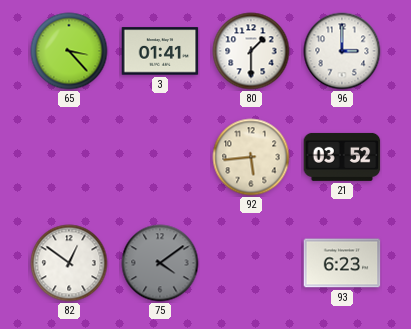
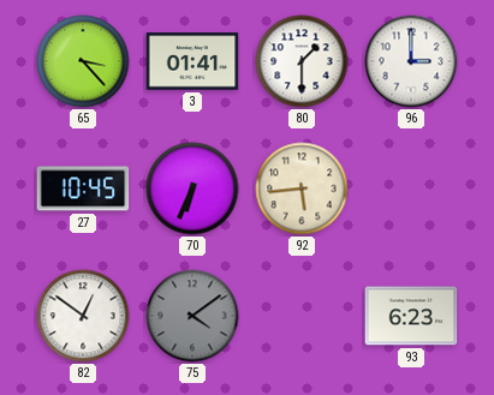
27: none -> 10:45 (83, 188)
70: none -> 6:34 (192, 188)
21: 03:52 -> none (342, 157)
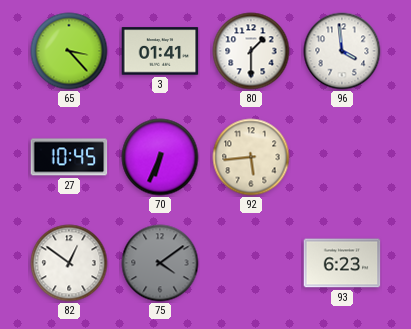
96: 3:00 -> 3:59 (342, 51)
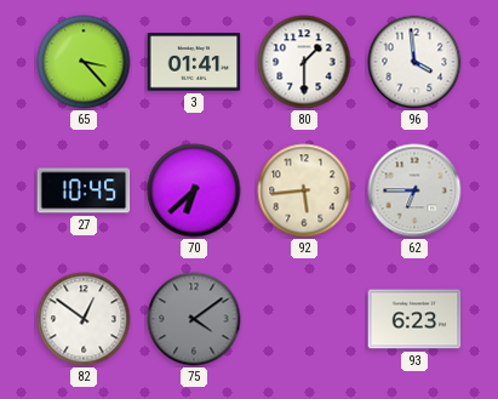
70: 6:34 -> 6:38 (194, 190)
62: none -> 6:45 (414, 190)
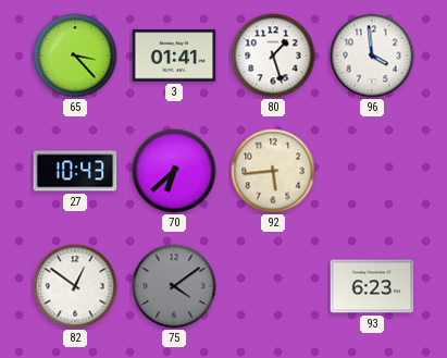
80: 1:30 -> 1:27 (273, 55)
27: 10:45 -> 10:43 (75, 171)
62: 6:45 -> none (414, 190)
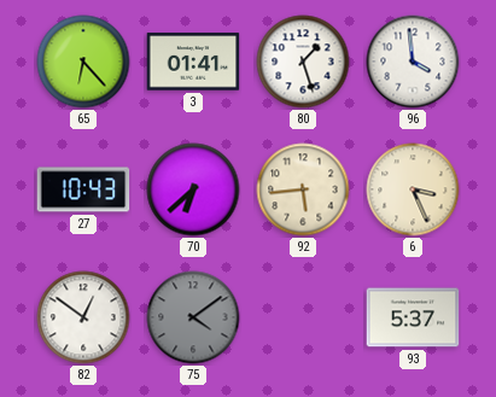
65: 3:23 -> 6:23 (83, 62)
6: none -> 3:26 (413, 189)
93: 6:23 -> 5:37 (413, 317)
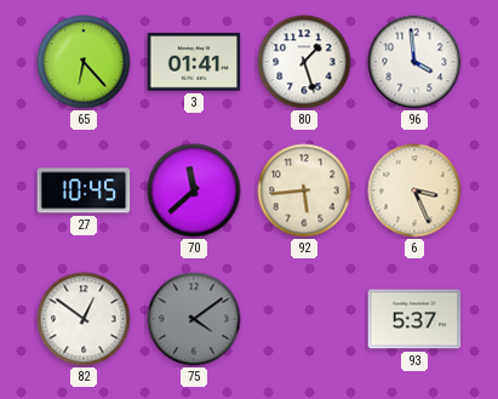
27: 10:43 -> 10:45 (84, 190)
70: 6:38 -> 11:38 (194, 190)
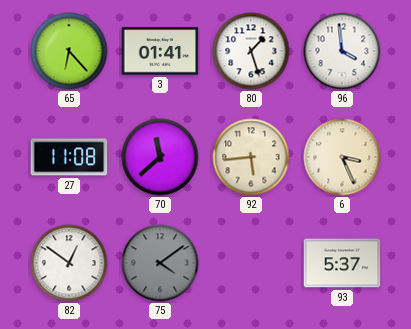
27: 10:45 -> 11:08 (69, 157)
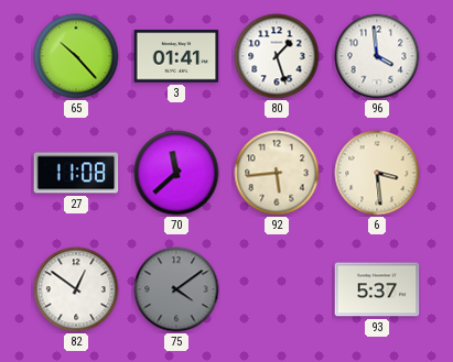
65: 6:23 -> 10:23 (76, 56)
6: 3:26 -> 3:29 (377, 173)
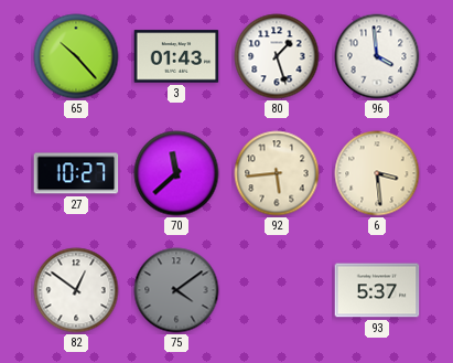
3: 01:41 -> 01:43 (176, 56)
27: 11:08 -> 10:27 (76, 173)
